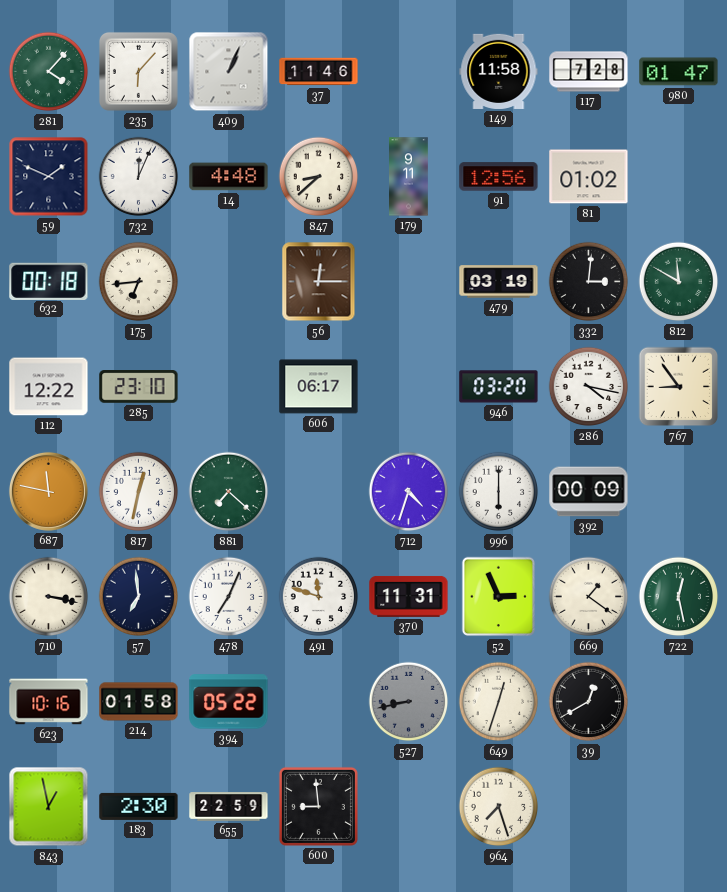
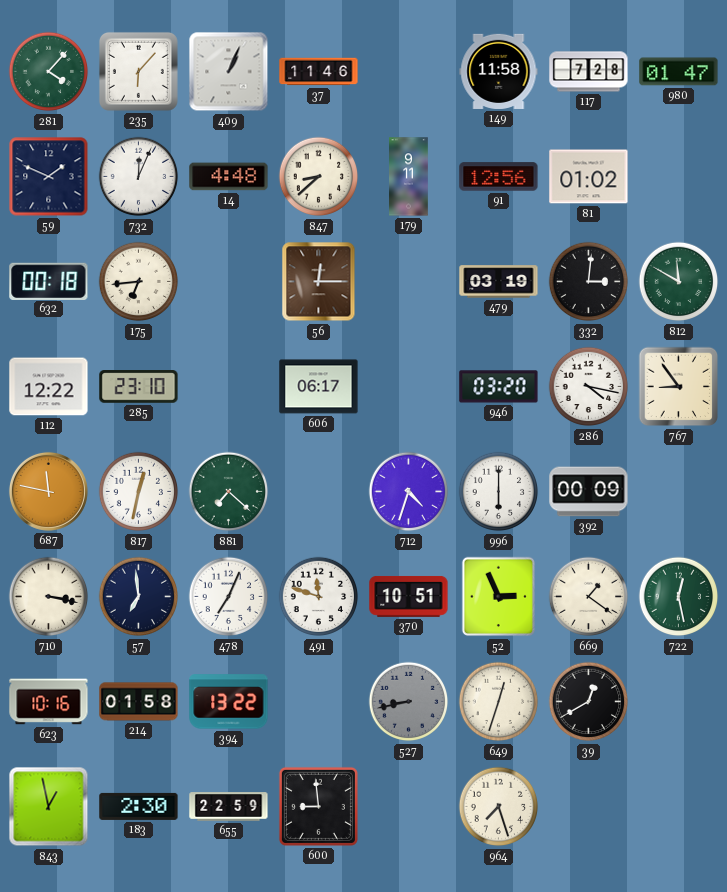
370: 11:31 -> 10:51 (409, 596)
394: 05:22 -> 13:22 (229, 702)
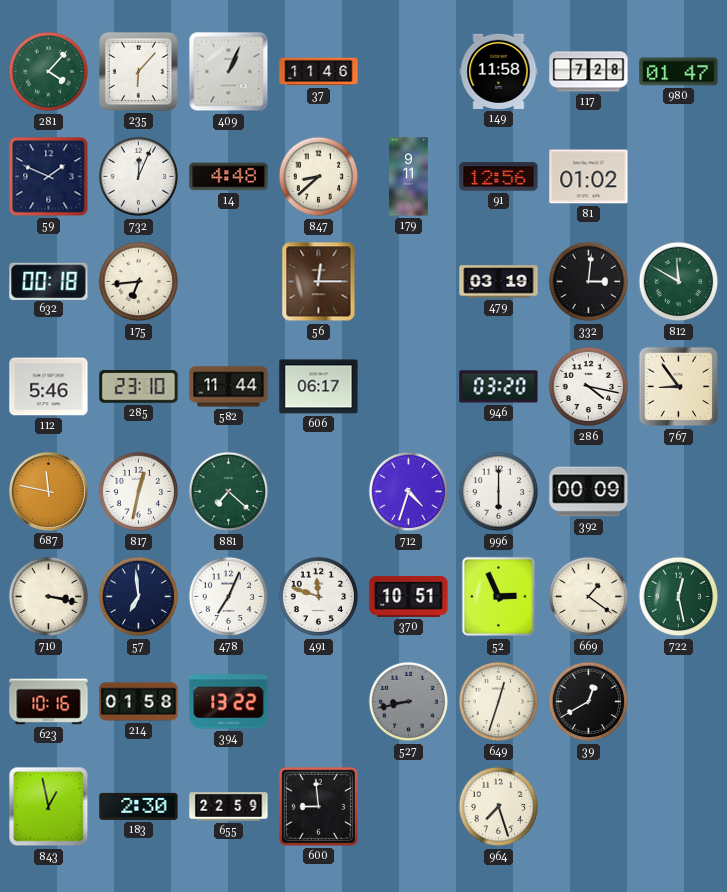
112: 12:22 -> 5:46 (49, 387)
582: none -> 11:44 (229, 387)
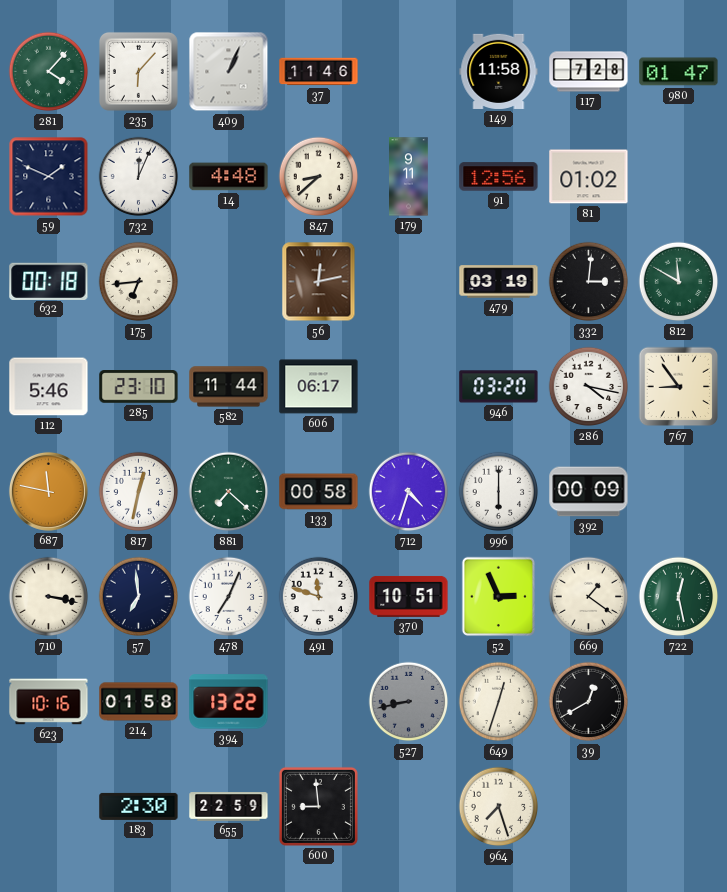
56: 12:15 -> 12:13 (319, 282)
133: none -> 00:58 (319, 492)
843: 12:58 -> none (49, 807)
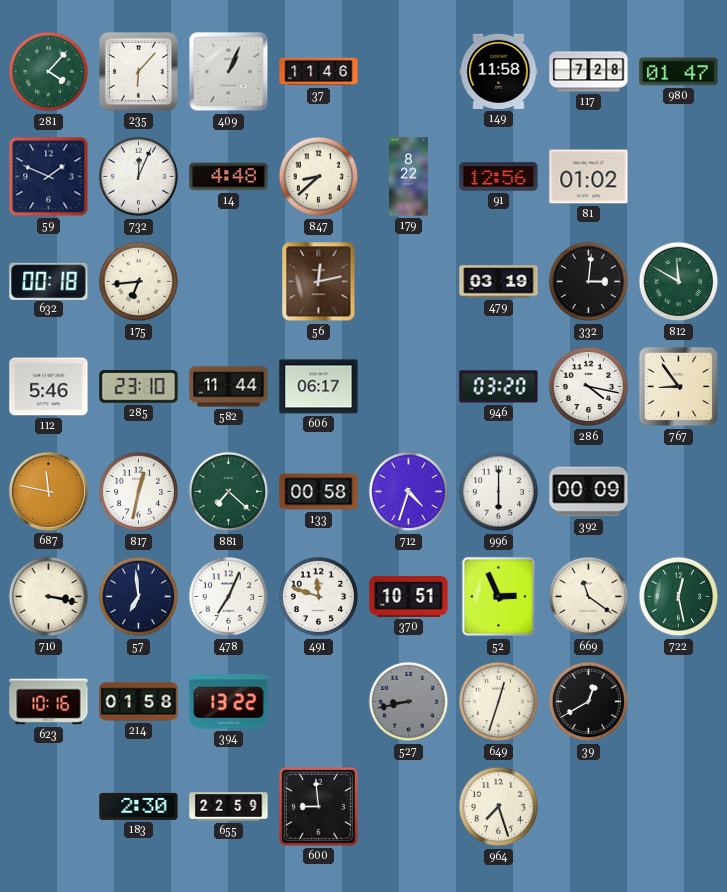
179: 9:11 -> 8:22 (409, 177)
669: 1:21 -> 11:21 (589, 597)
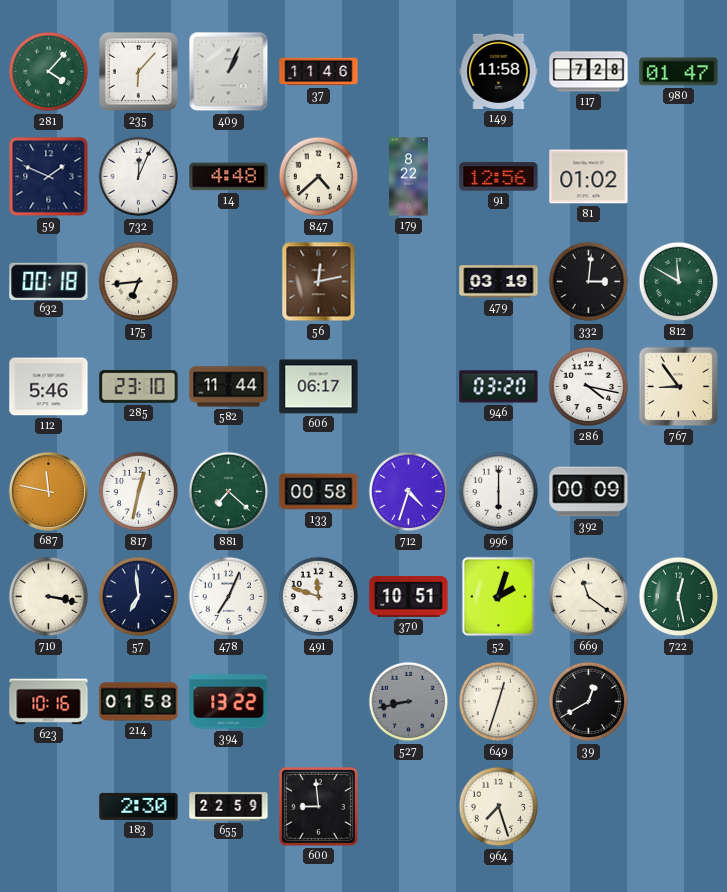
847: 8:38 -> 4:38 (319, 177)
52: 2:56 -> 2:03 (498, 597)
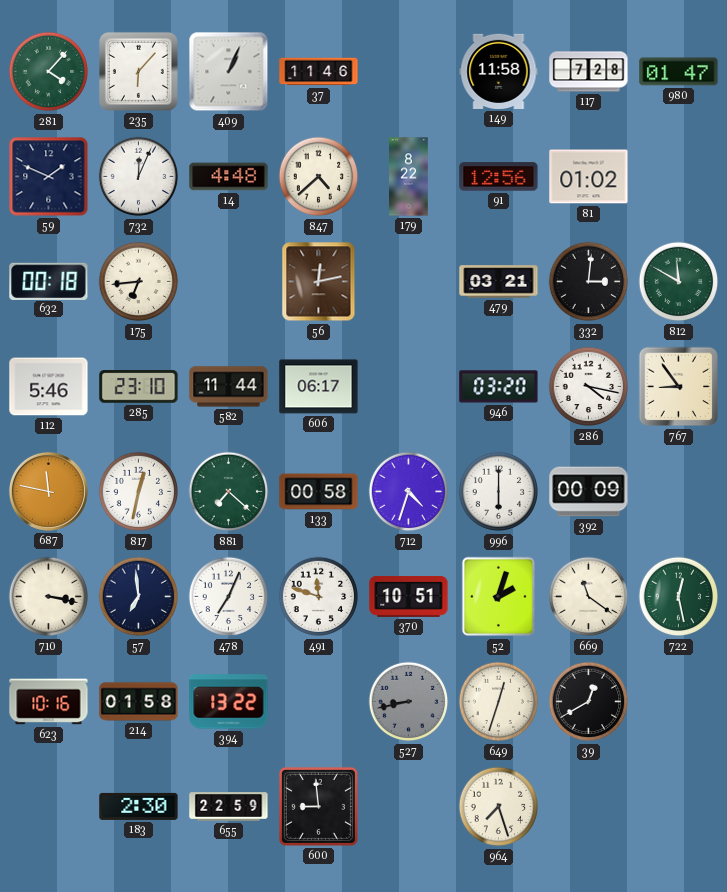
479: 03:19 -> 03:21 (499, 282)
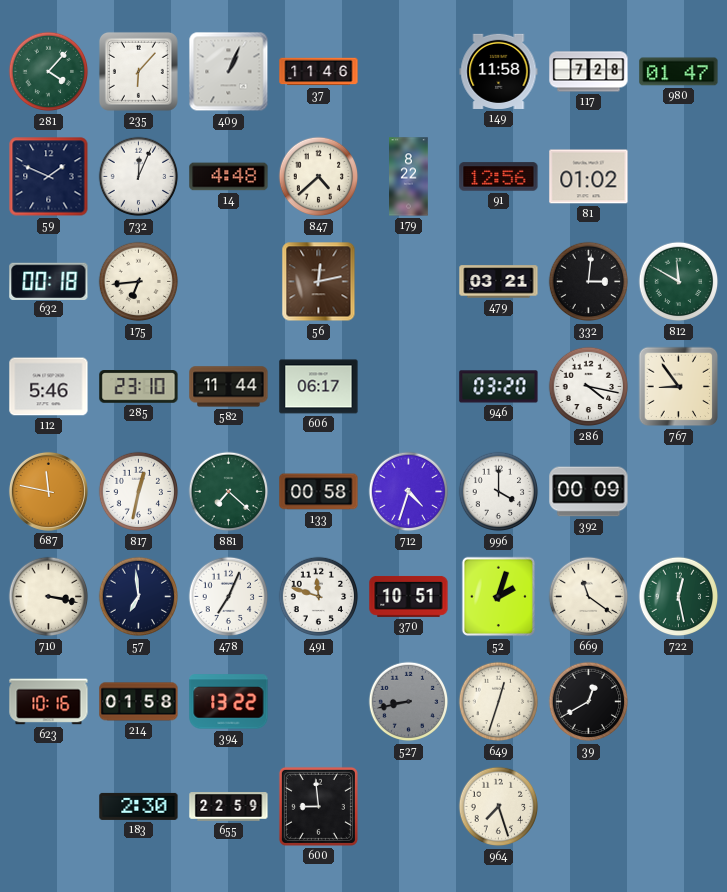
996: 6:00 -> 4:00 (499, 492)
